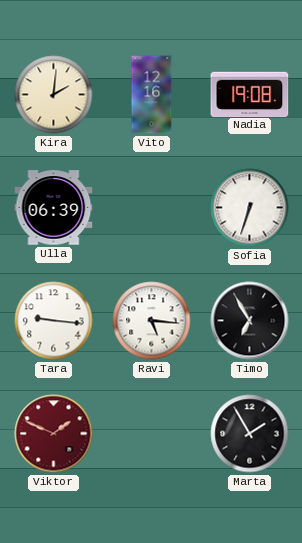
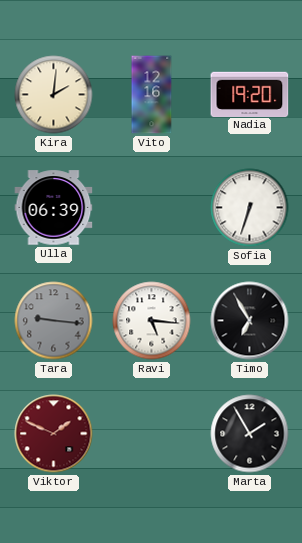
Nadia: 19:08 -> 19:20 (250, 94)
Tara dial: white -> grey (54, 321)
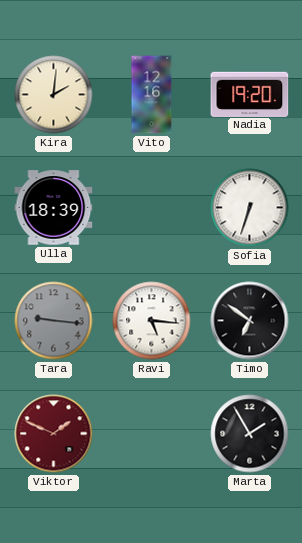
Ulla: 06:39 -> 18:39 (54, 208)
Timo: 6:55 -> 6:51 (250, 321)
